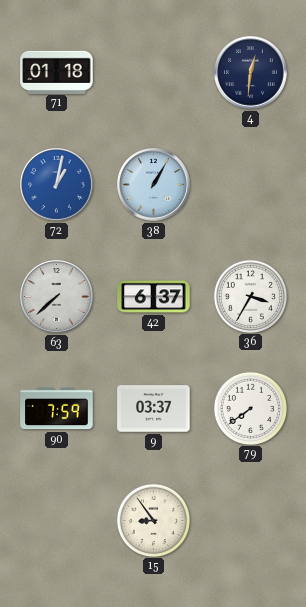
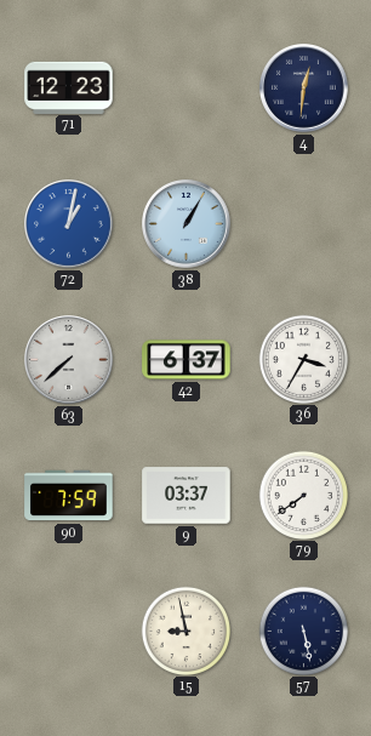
71: 01:18 -> 12:23 (69, 87)
15: 8:54 -> 8:58 (185, 631)
57: none -> 5:28 (303, 631)
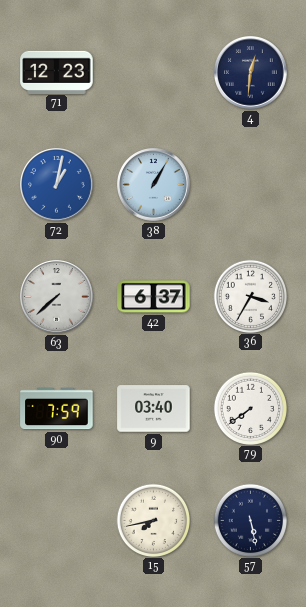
9: 03:37 -> 03:40 (154, 409)
15: 8:58 -> 7:43 (153, 520)
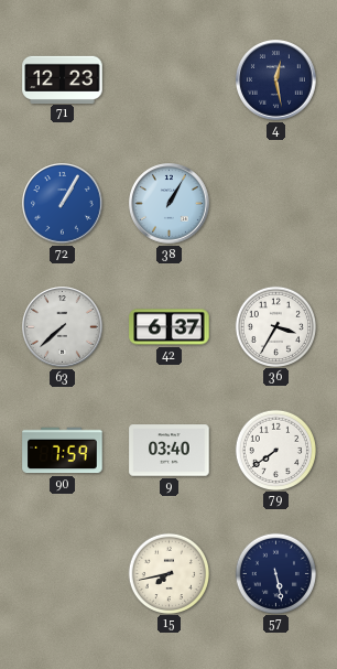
4: 12:31 -> 12:28 (276, 80)
72: 1:02 -> 1:05 (63, 204)
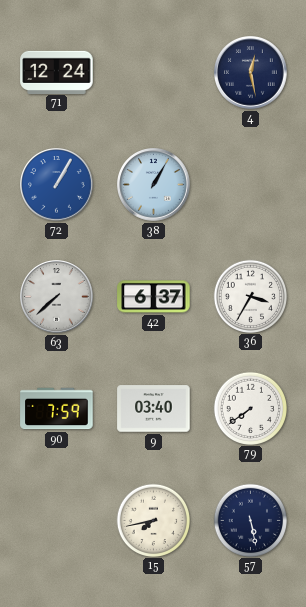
71: 12:23 -> 12:24 (57, 72)
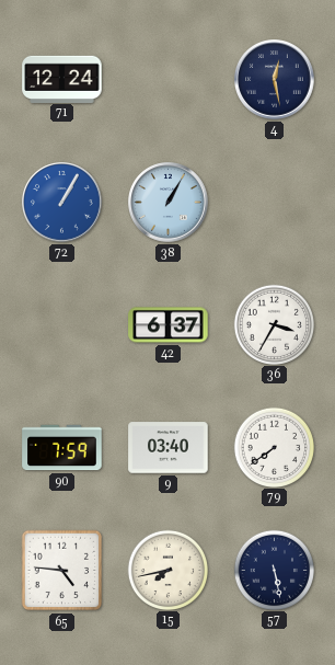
63: 7:38 -> none (57, 297)
65: none -> 4:46 (62, 571)
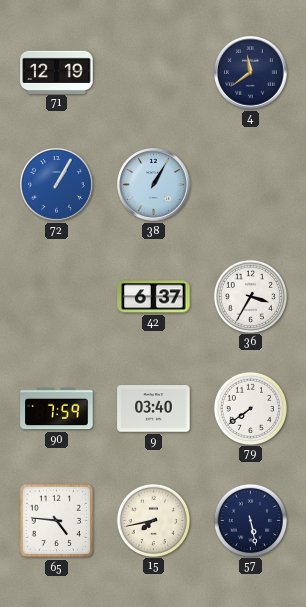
71: 12:24 -> 12:19 (57, 72)
4: 12:28 -> 11:39 (251, 73)
